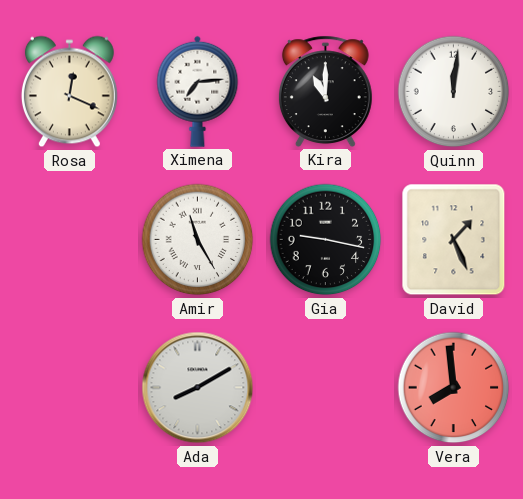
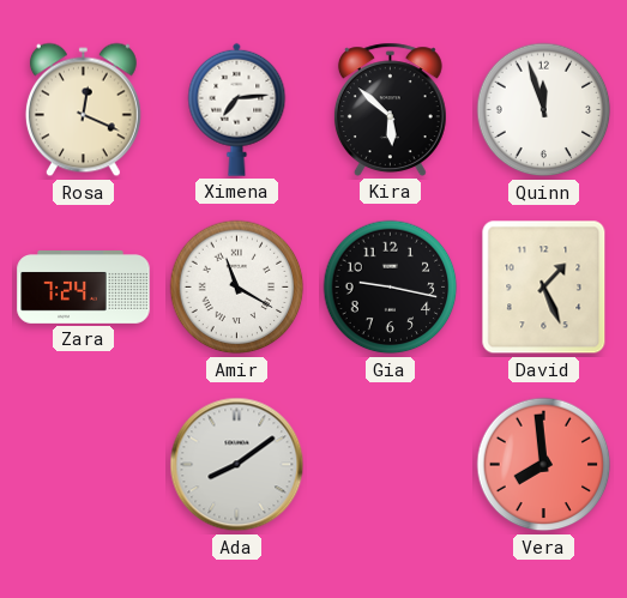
Kira: 11:00 -> 5:52 (390, 109)
Quinn: 12:01 -> 11:57 (544, 110)
Zara: none -> 7:24 (84, 288)
Amir: 11:25 -> 11:20 (237, 288)
Ada: 8:10 -> 8:09 (237, 465)
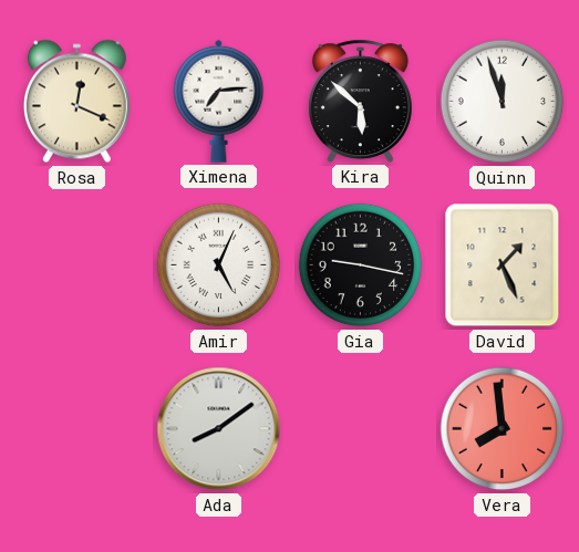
Zara: 7:24 -> none (84, 288)
Amir: 11:20 -> 5:04 (219, 265)
